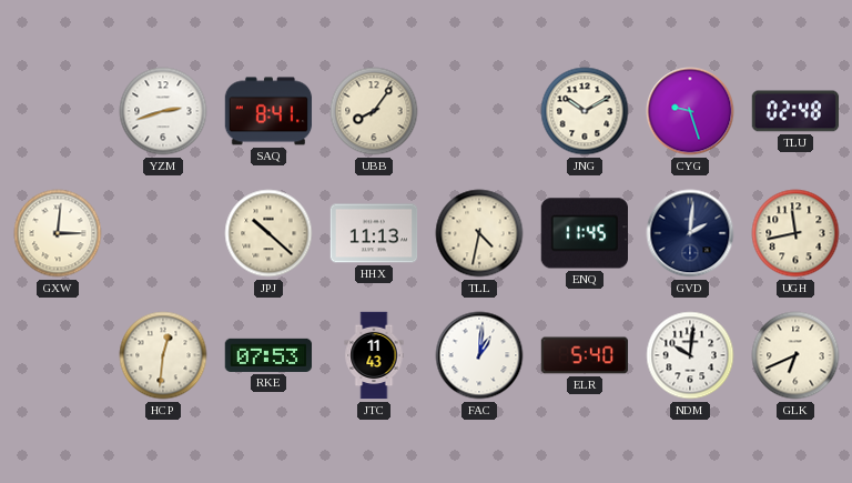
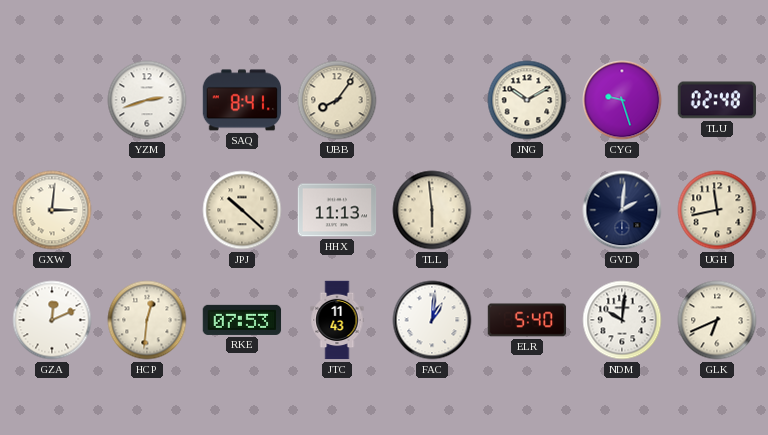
TLL: 4:32 -> 5:59 (432, 210)
ENQ: 11:45 -> none (584, 233)
GZA: none -> 12:11 (52, 320)
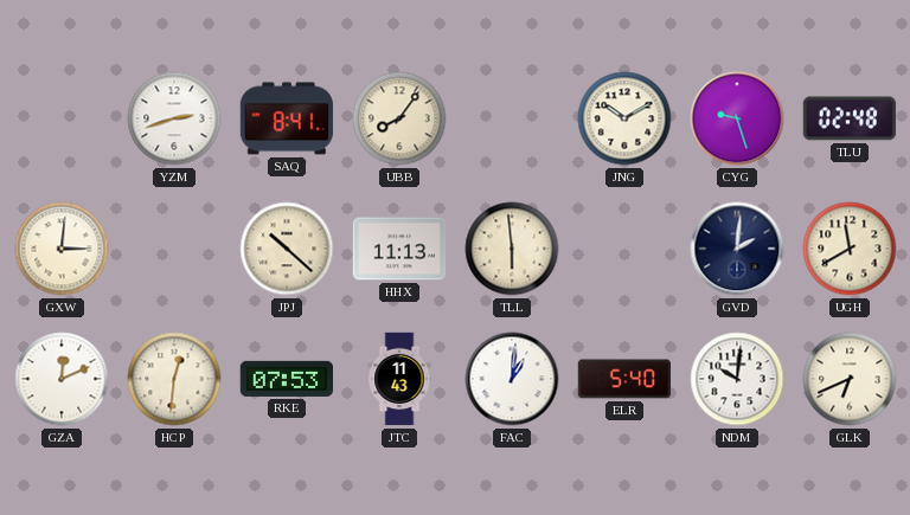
UGH: 11:43 -> 11:40 (850, 249)
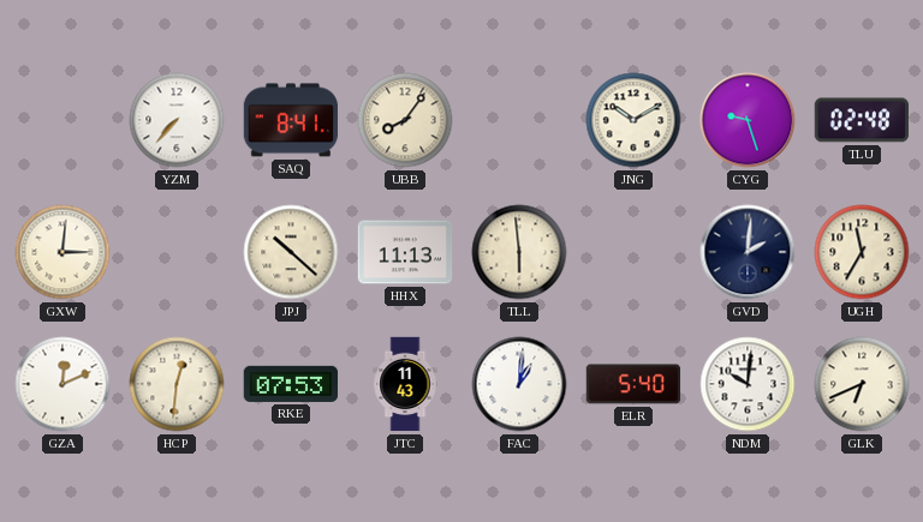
YZM: 2:42 -> 7:37 (177, 120)
UGH: 11:40 -> 11:35 (862, 252)
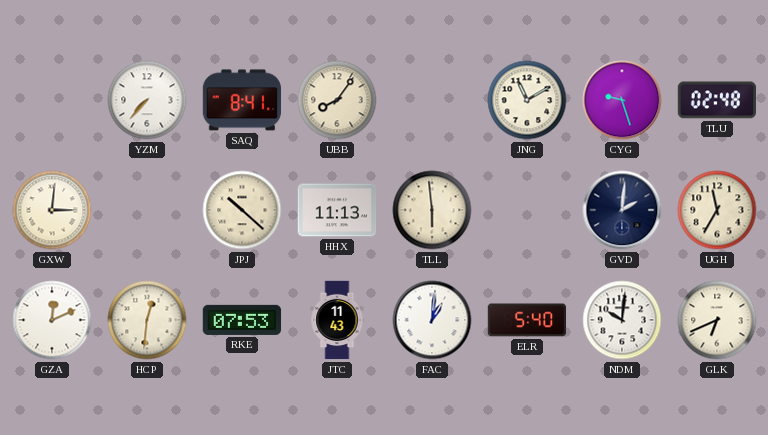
JNG: 10:10 -> 11:10 (527, 100)
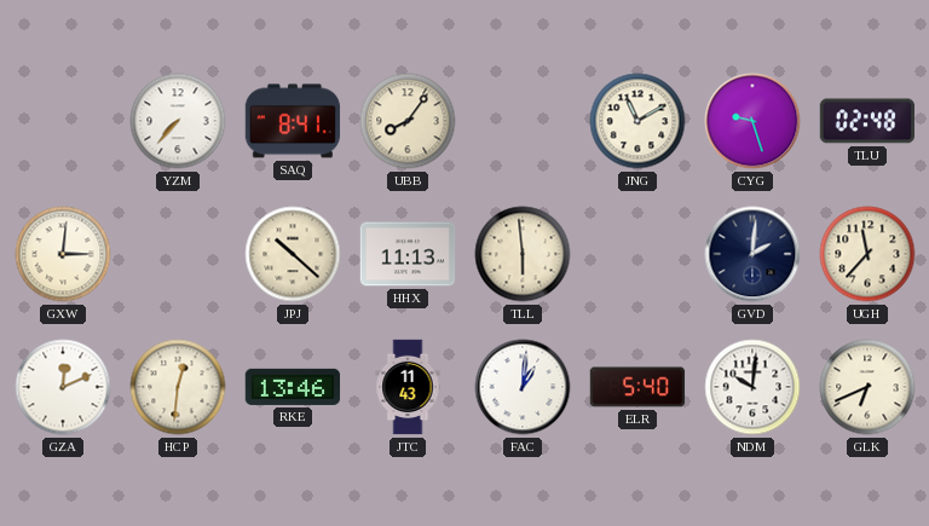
UGH: 11:35 -> 11:37 (867, 254)
RKE: 07:53 -> 13:46 (293, 387)
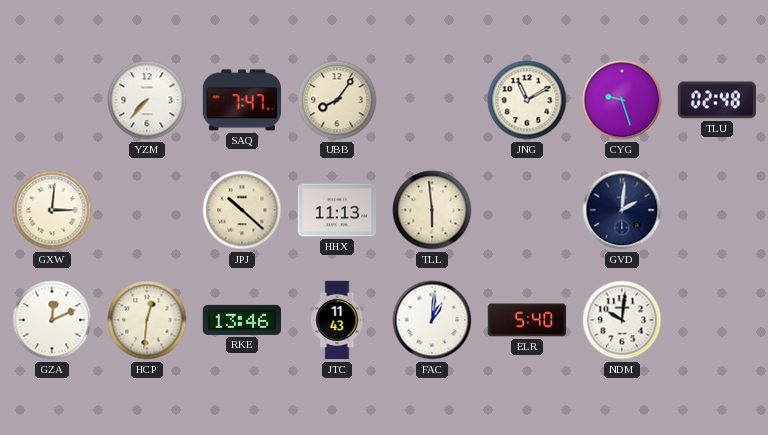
SAQ: 8:41 -> 7:47 (242, 100)
UGH: 11:37 -> none (867, 254)
GLK: 6:41 -> none (867, 387)
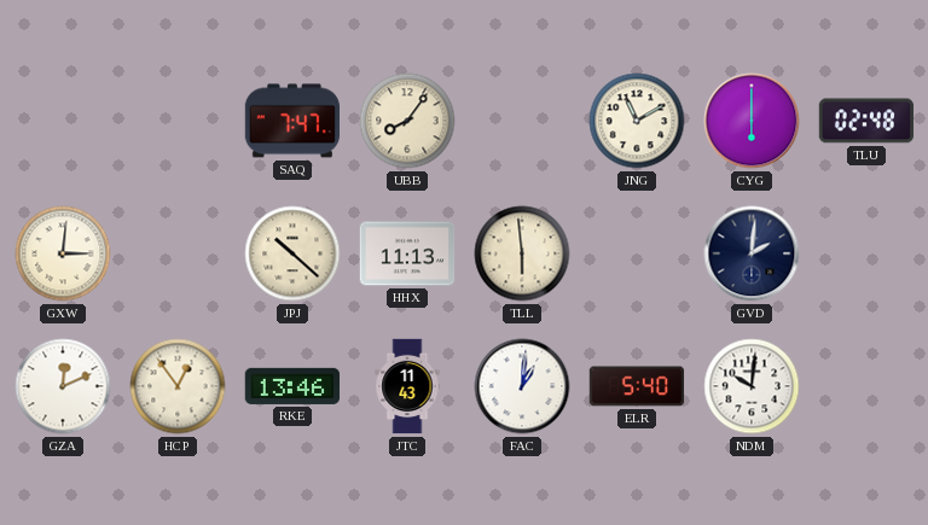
YZM: 7:37 -> none (147, 100)
CYG: 9:27 -> 6:00 (752, 121)
HCP: 12:31 -> 12:54 (178, 386)
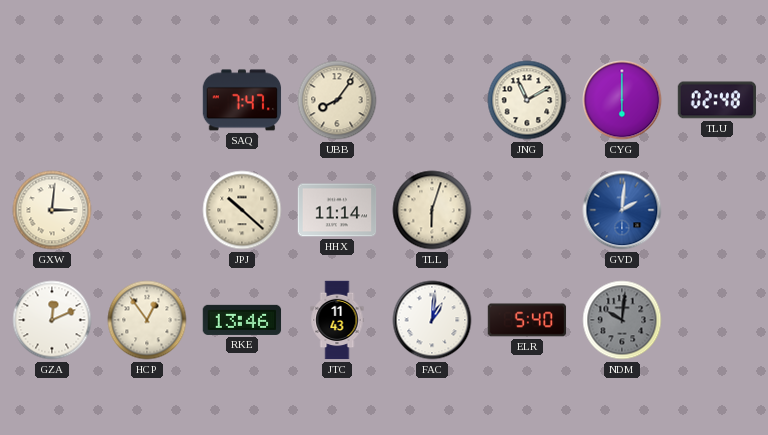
HHX: 11:13 -> 11:14 (337, 210)
TLL: 5:59 -> 6:03 (432, 210)
GVD dial: navy -> blue (622, 210)
NDM dial: white -> grey (622, 320)
